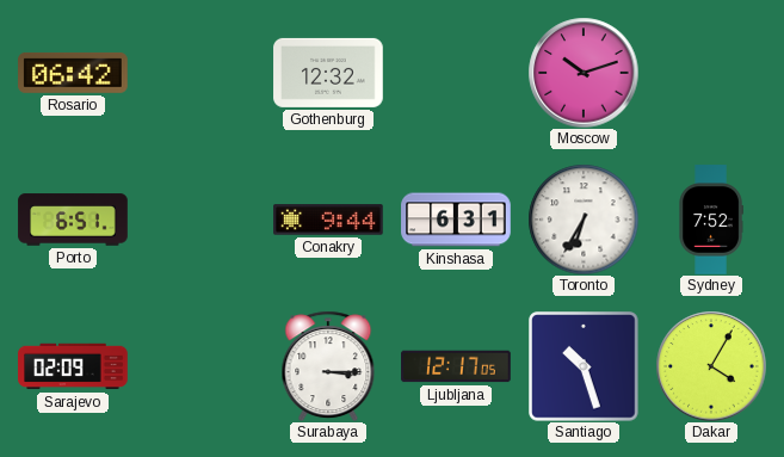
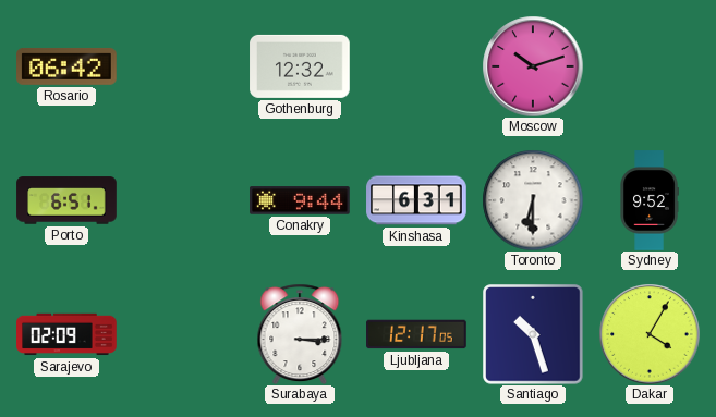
Toronto: 6:35 -> 6:30 (533, 200)
Sydney: 7:52 -> 9:52 (650, 200)
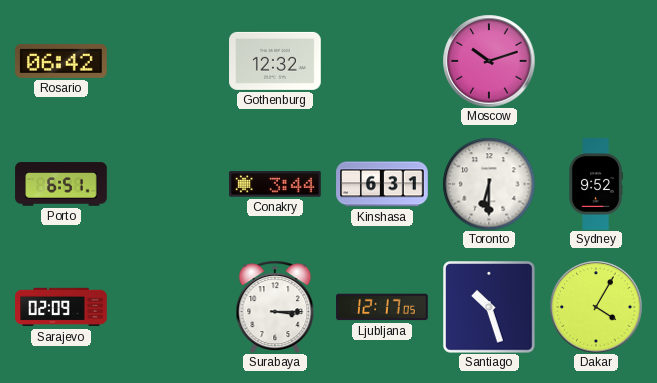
Conakry: 9:44 -> 3:44 (276, 184)
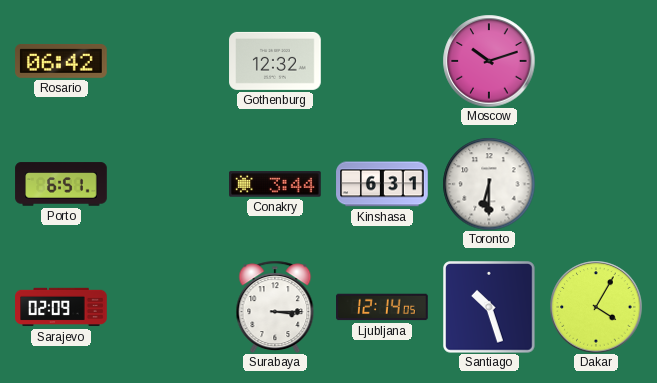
Sydney: 9:52 -> none (596, 184)
Ljubljana: 12:17 -> 12:14 (382, 307)
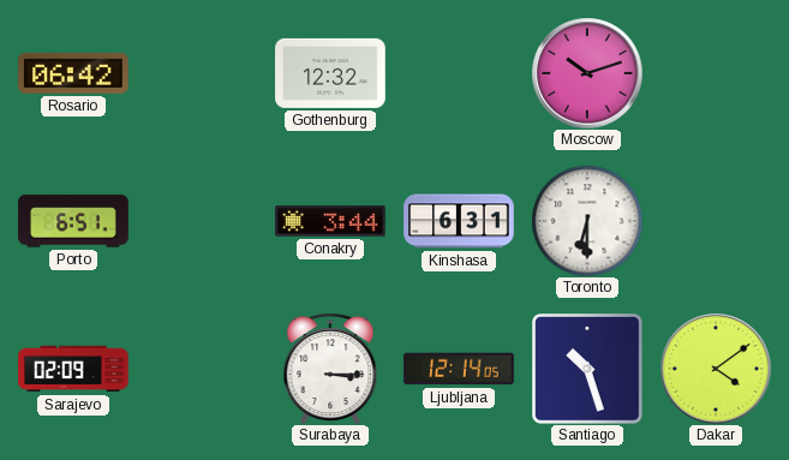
Dakar: 4:05 -> 4:09 (716, 369)
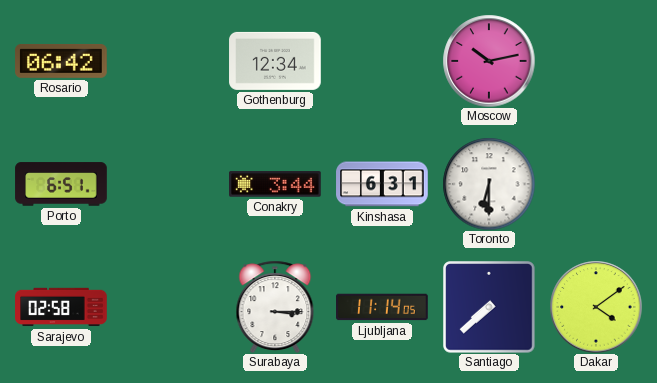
Gothenburg: 12:32 -> 12:34 (275, 61)
Moscow: 10:12 -> 10:13 (489, 61)
Sarajevo: 02:09 -> 02:58 (61, 307)
Ljubljana: 12:14 -> 11:14 (382, 307)
Santiago: 10:27 -> 7:38 (489, 307)
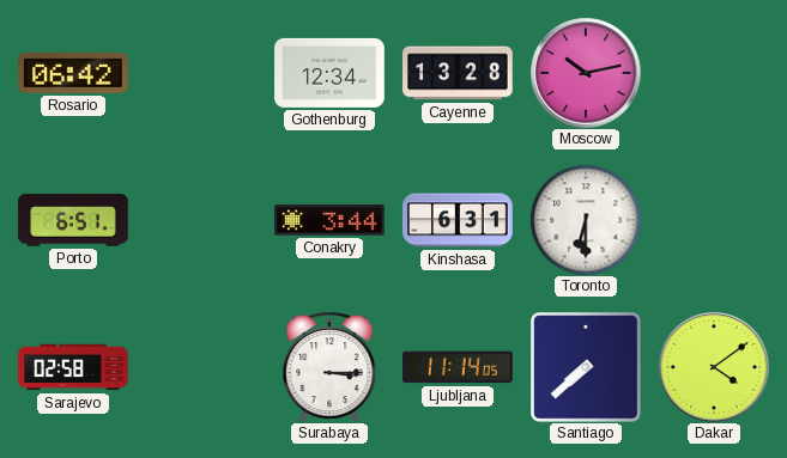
Cayenne: none -> 13:28 (458, 73)
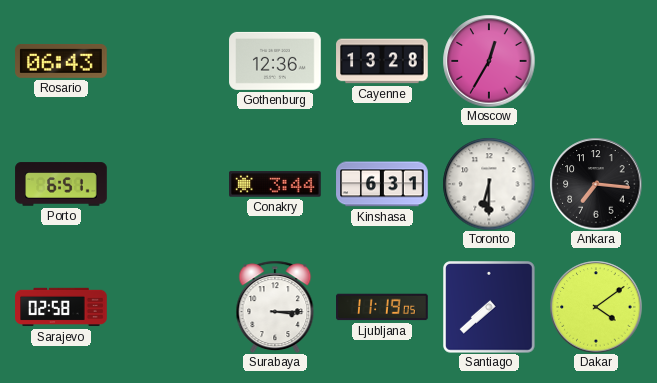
Rosario: 06:42 -> 06:43 (61, 61)
Gothenburg: 12:34 -> 12:36 (275, 61)
Moscow: 10:13 -> 12:35 (489, 61)
Ankara: none -> 7:16 (596, 184)
Ljubljana: 11:14 -> 11:19 (382, 307)
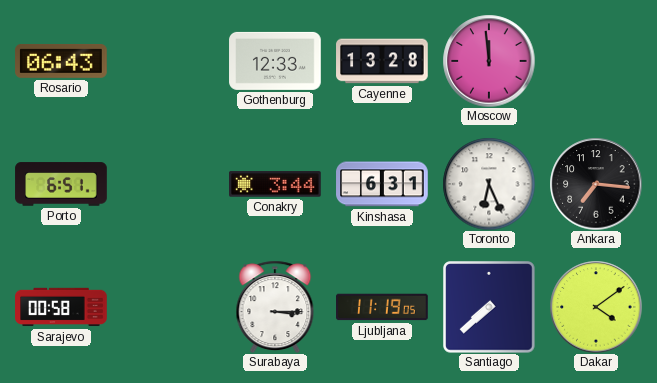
Gothenburg: 12:36 -> 12:33 (275, 61)
Moscow: 12:35 -> 11:59 (489, 61)
Toronto: 6:30 -> 6:26 (489, 184)
Sarajevo: 02:58 -> 00:58 (61, 307)
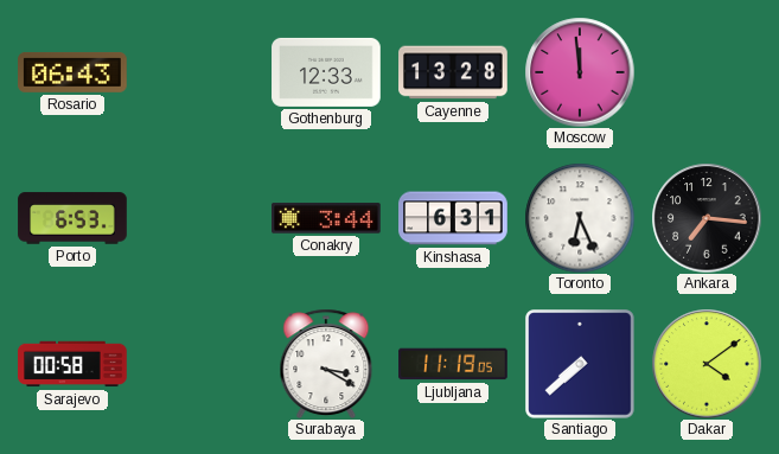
Porto: 6:51 -> 6:53 (72, 218)
Surabaya: 3:15 -> 3:20 (326, 364)
